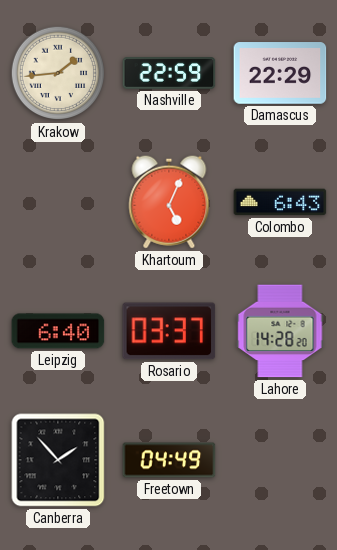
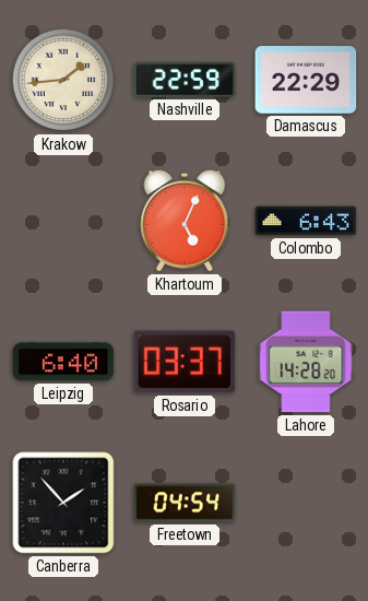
Freetown: 04:49 -> 04:54 (185, 503)
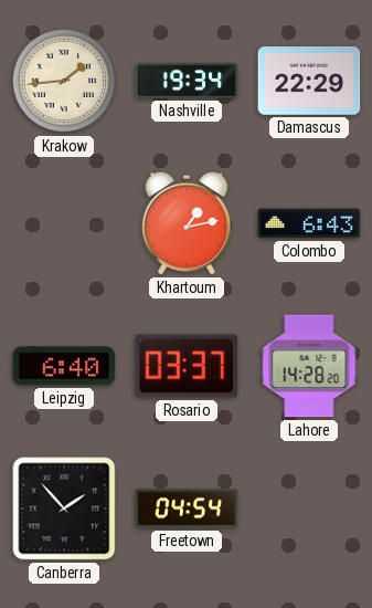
Nashville: 22:59 -> 19:34 (187, 82)
Khartoum: 5:04 -> 1:13 (187, 223)
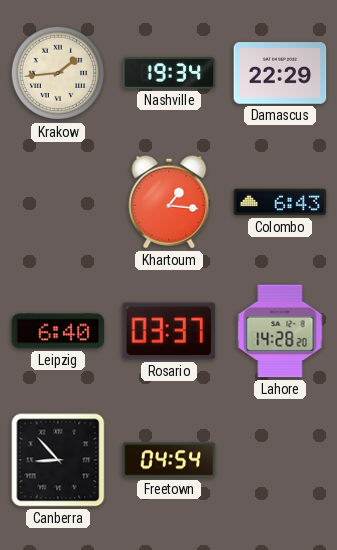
Khartoum: 1:13 -> 1:16 (169, 202)
Canberra: 1:53 -> 8:53 (58, 460)
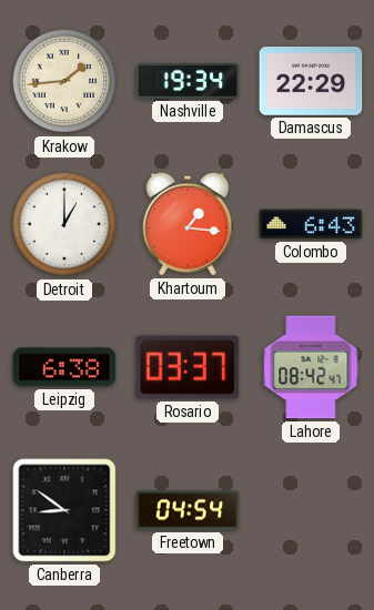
Detroit: none -> 1:00 (64, 224)
Leipzig: 6:40 -> 6:38 (64, 367)
Lahore: 14:28 -> 08:42 (311, 367)
Canberra: 8:53 -> 8:51 (64, 510)
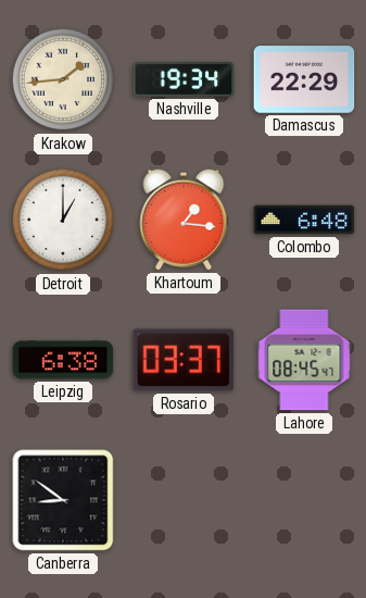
Colombo: 6:43 -> 6:48 (304, 220)
Lahore: 08:42 -> 08:45 (304, 360)
Freetown: 04:54 -> none (188, 510)
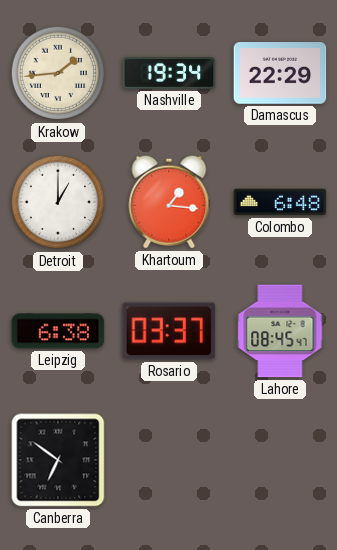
Canberra: 8:51 -> 6:51 (58, 460)
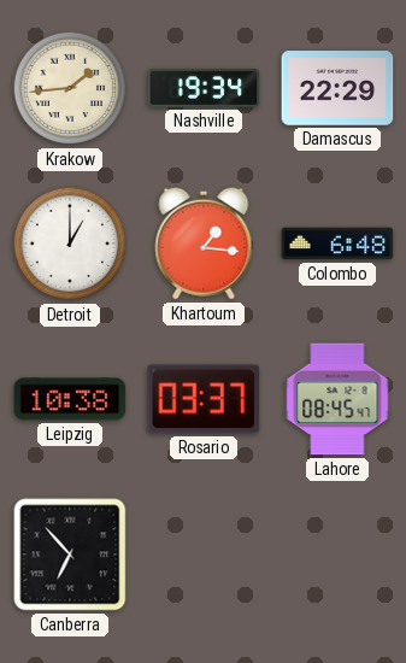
Leipzig: 6:38 -> 10:38 (70, 399)
Canberra: 6:51 -> 6:53 (70, 555)
